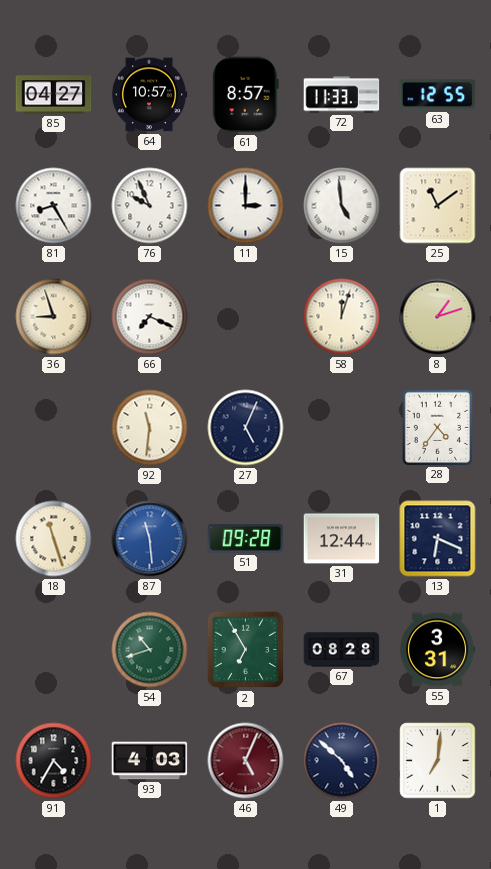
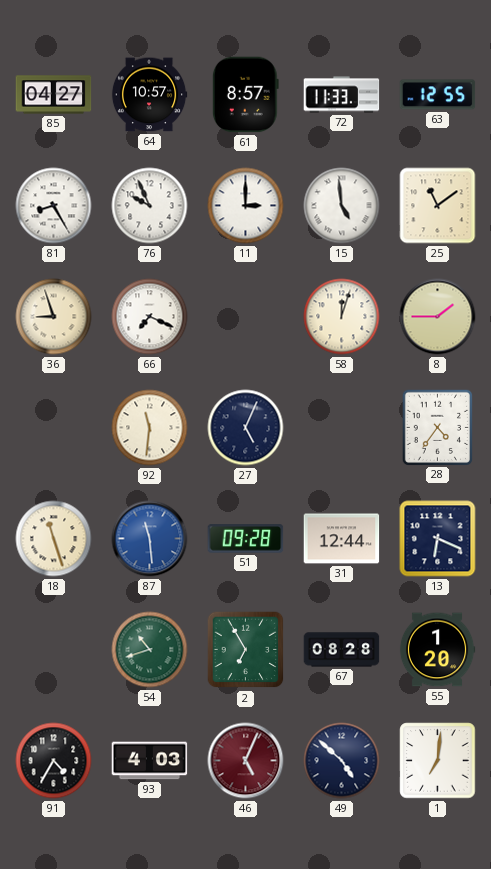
8: 1:12 -> 1:45 (438, 317)
55: 3:31 -> 1:20 (437, 650)
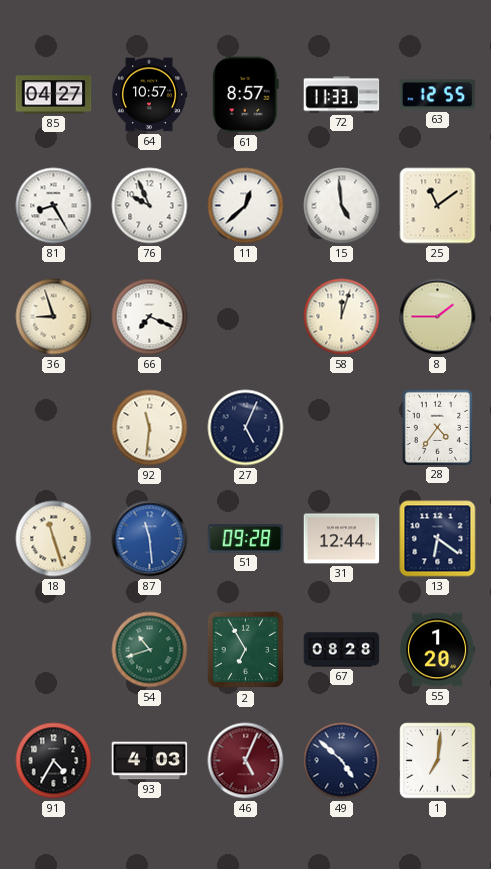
11: 3:00 -> 12:38 (246, 206)
13: 6:19 -> 6:21 (438, 539)
